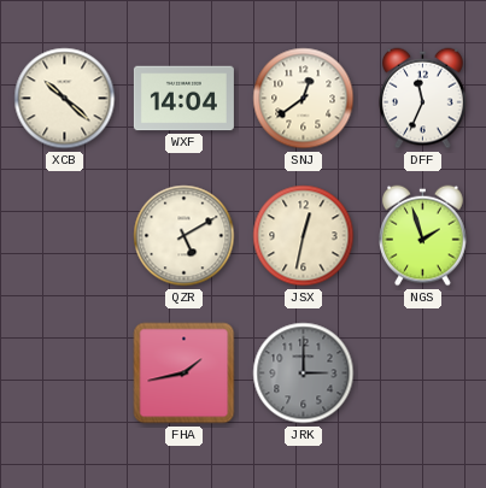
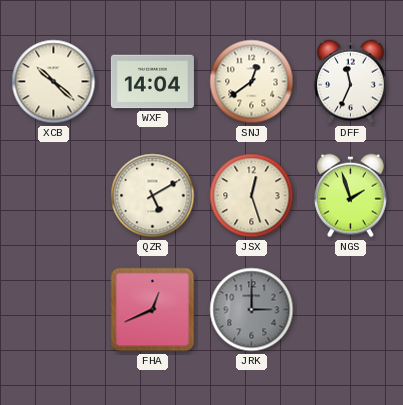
JSX: 12:32 -> 12:27 (252, 196)
FHA: 1:43 -> 12:41 (153, 310)
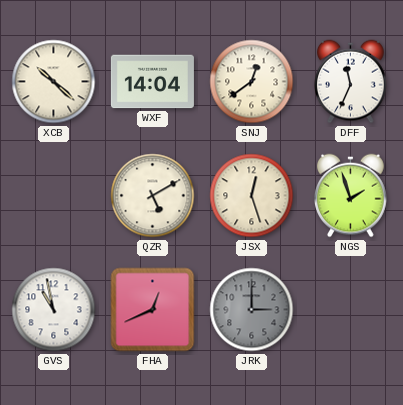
GVS: none -> 10:58 (54, 310)
